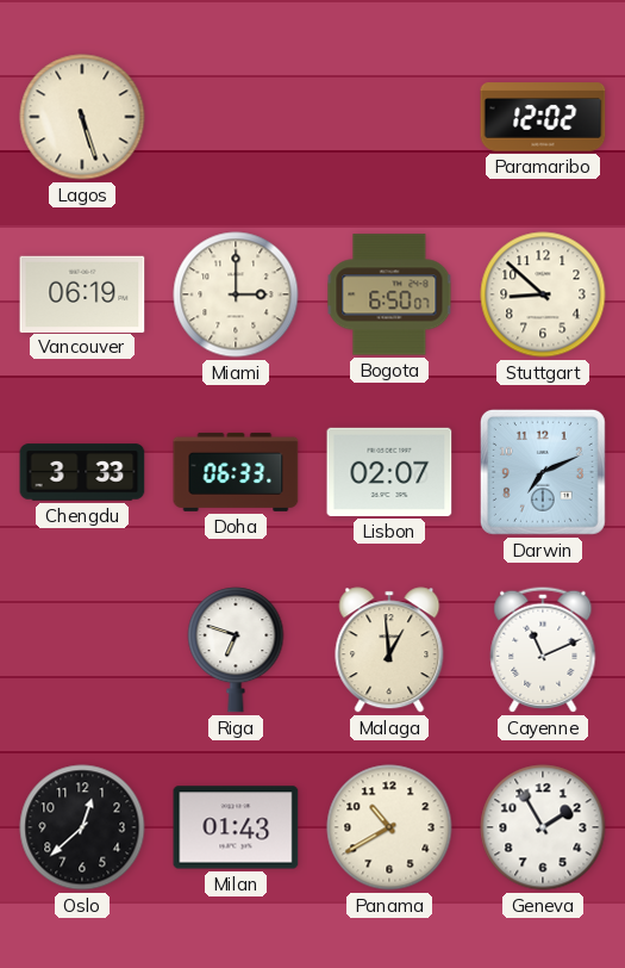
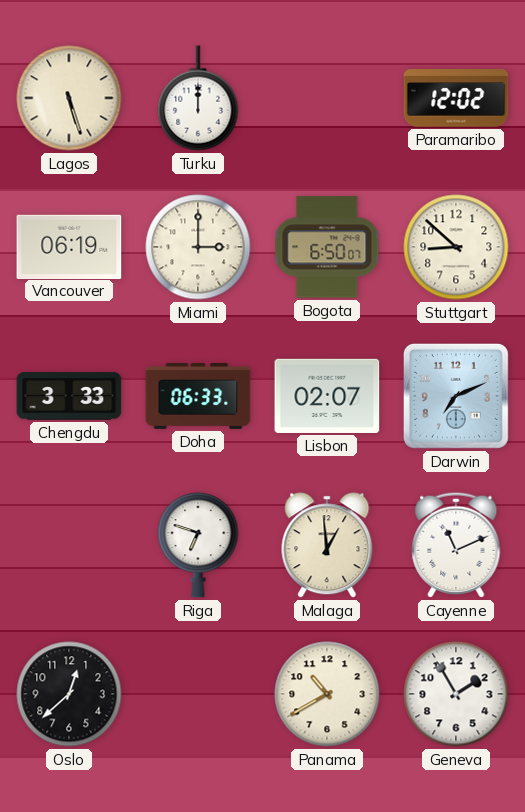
Turku: none -> 12:00 (198, 98)
Milan: 01:43 -> none (236, 827)
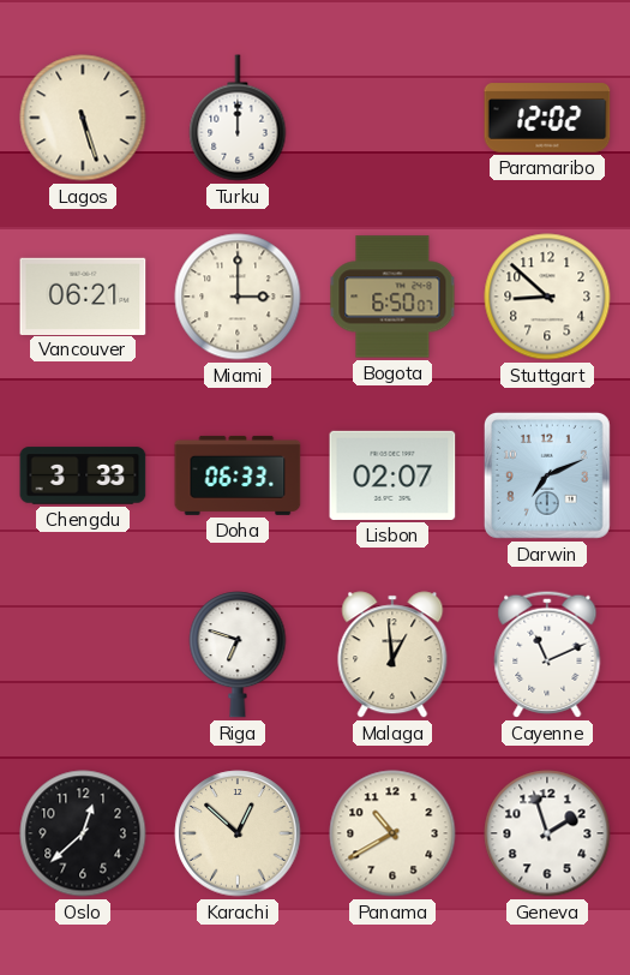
Vancouver: 06:19 -> 06:21 (83, 295)
Karachi: none -> 12:52 (238, 833)
Geneva: 1:55 -> 1:57 (547, 833)
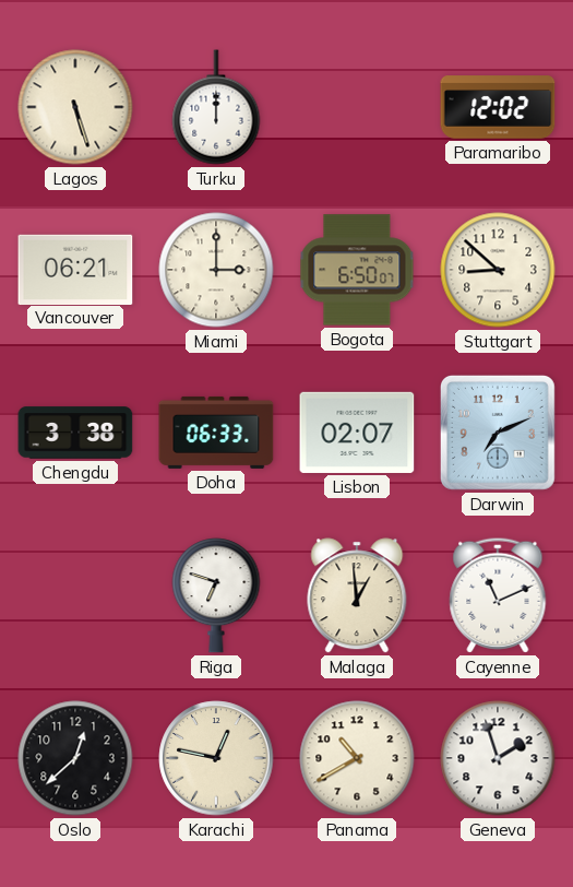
Chengdu: 3:33 -> 3:38 (75, 433)
Karachi: 12:52 -> 12:47 (216, 758)
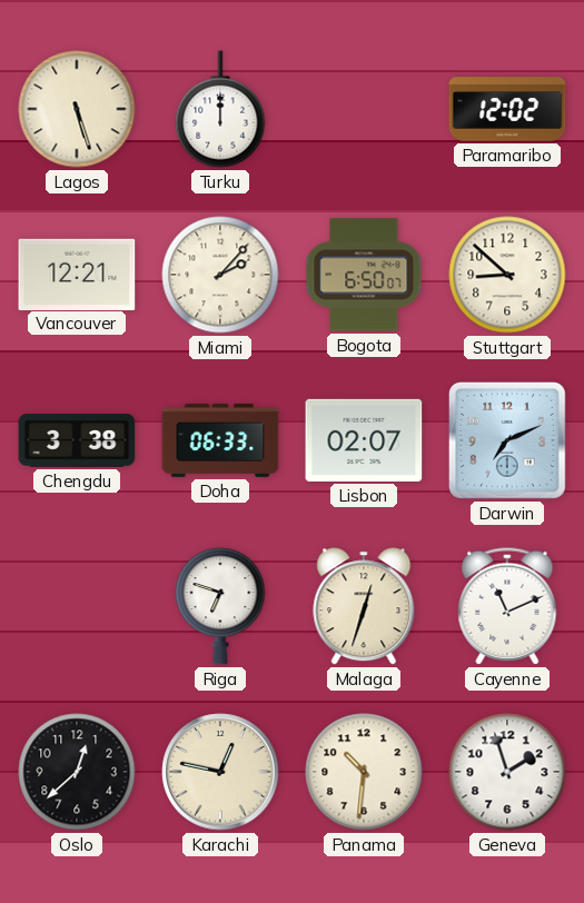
Vancouver: 06:21 -> 12:21 (77, 274)
Miami: 3:00 -> 2:07 (220, 275)
Malaga: 12:59 -> 12:33 (364, 606)
Panama: 10:40 -> 10:31 (364, 772)
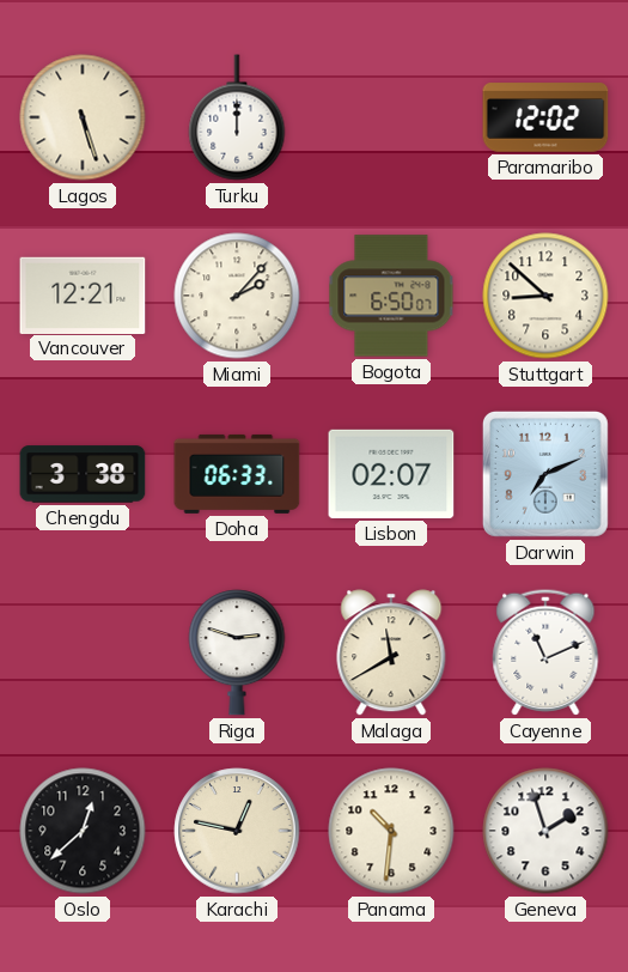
Riga: 6:48 -> 2:48 (237, 652)
Malaga: 12:33 -> 11:40 (391, 652)
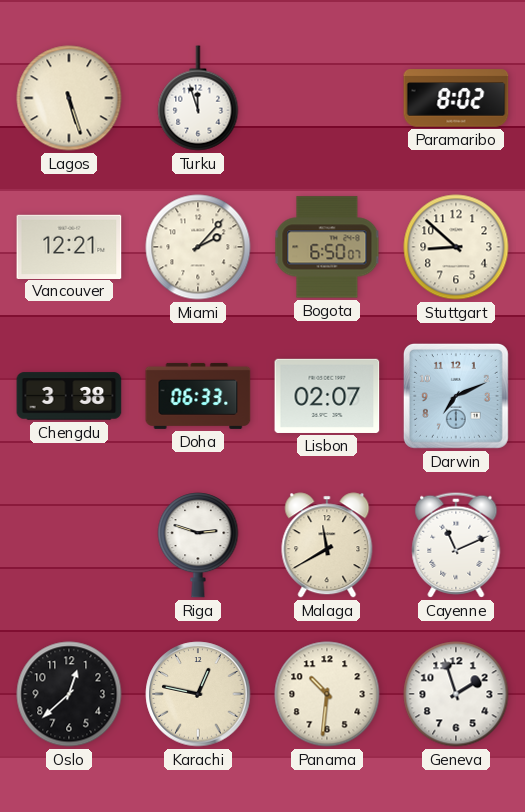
Turku: 12:00 -> 11:57 (198, 98)
Paramaribo: 12:02 -> 8:02 (456, 98)
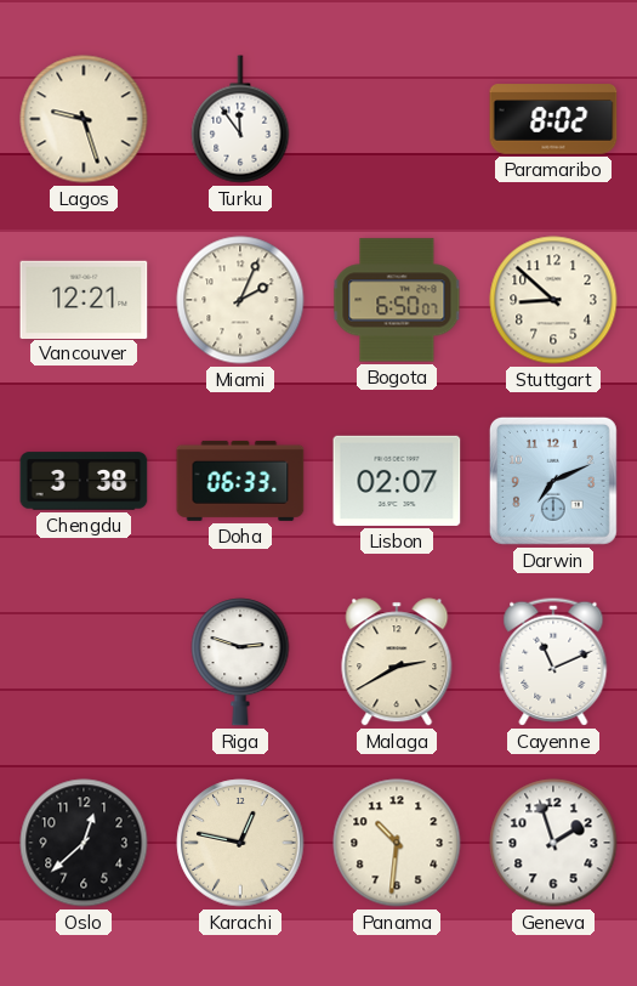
Lagos: 5:27 -> 9:27 (84, 119)
Turku: 11:57 -> 11:54 (240, 119)
Miami: 2:07 -> 2:04 (240, 300)
Malaga: 11:40 -> 2:40 (397, 662)
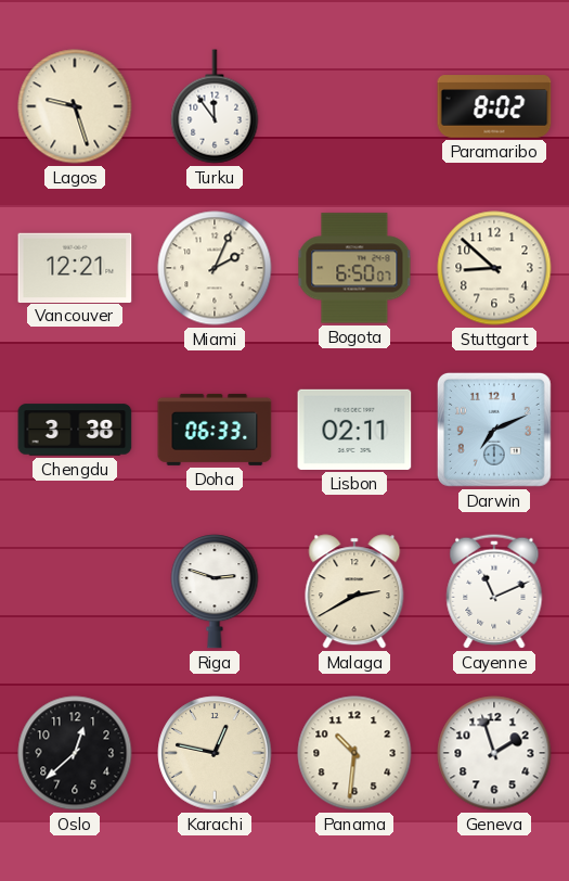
Lisbon: 02:07 -> 02:11 (354, 430)
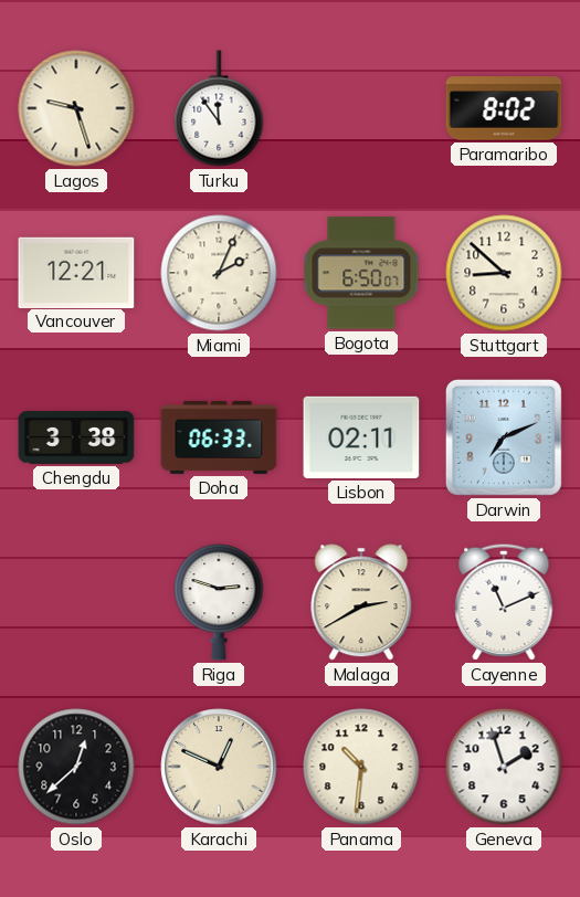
Karachi: 12:47 -> 12:49 (219, 767)
